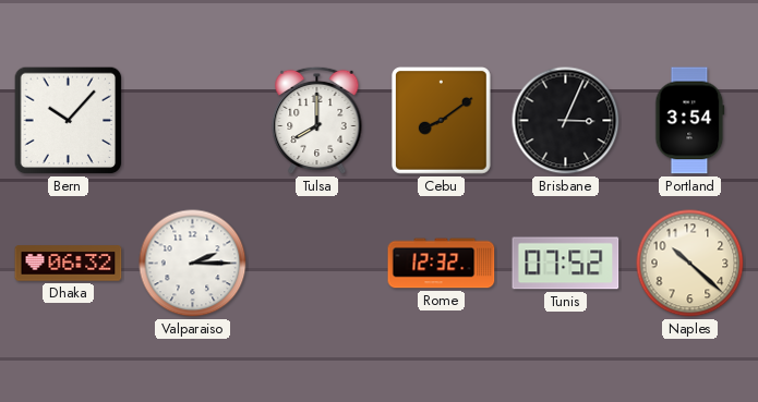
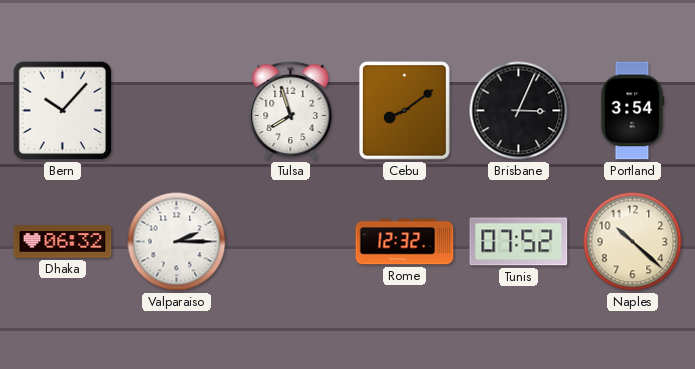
Tulsa: 8:00 -> 7:57 (291, 111)
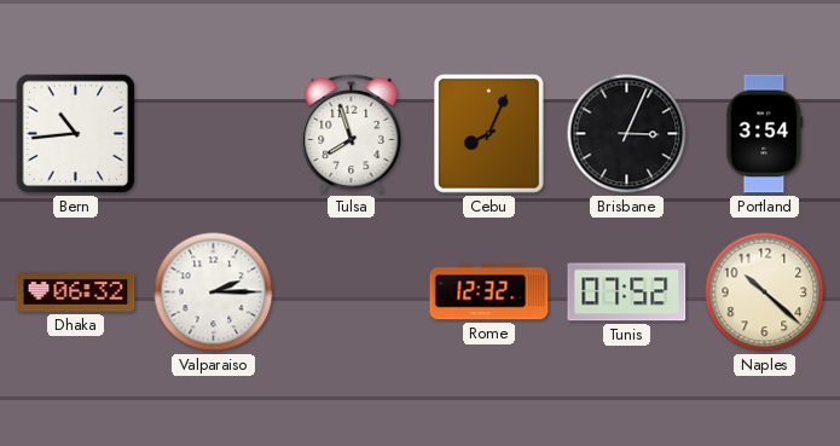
Bern: 10:07 -> 10:44 (76, 134)
Cebu: 8:09 -> 8:04 (489, 134)
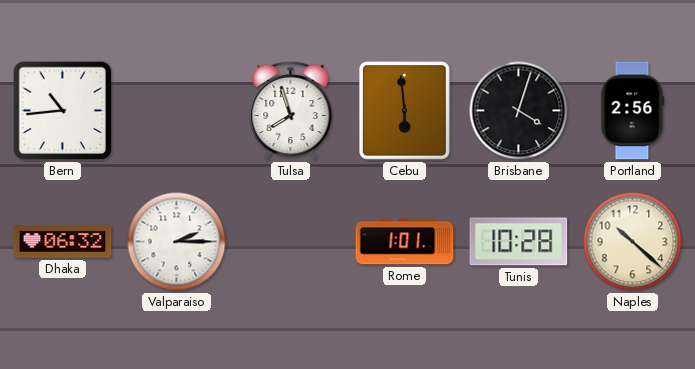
Cebu: 8:04 -> 5:59 (405, 111)
Brisbane: 3:04 -> 4:03 (519, 111)
Portland: 3:54 -> 2:56 (633, 111)
Rome: 12:32 -> 1:01 (405, 242)
Tunis: 07:52 -> 10:28 (519, 242)
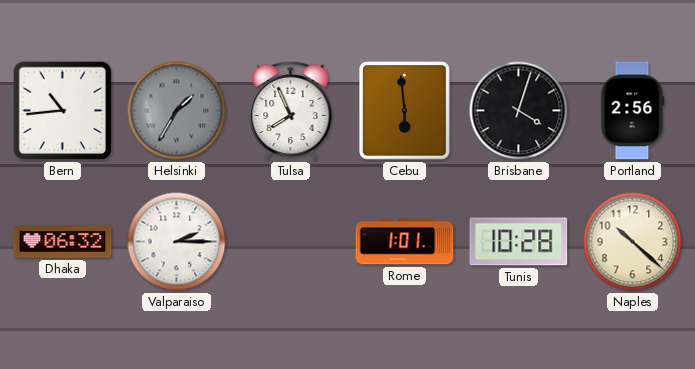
Helsinki: none -> 1:35 (177, 111)
Tulsa: 7:57 -> 7:56 (291, 111)
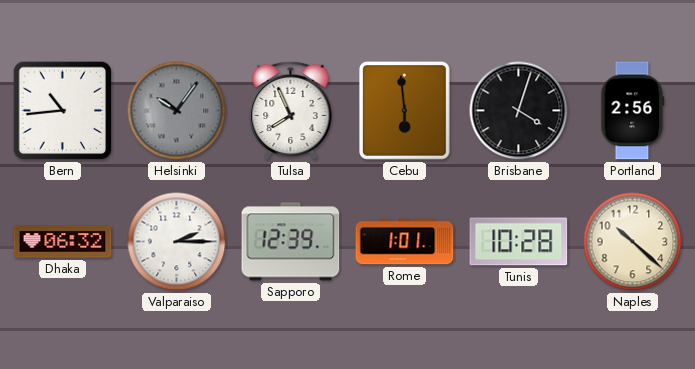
Helsinki: 1:35 -> 10:06 (177, 111)
Sapporo: none -> 12:39 (291, 242)
